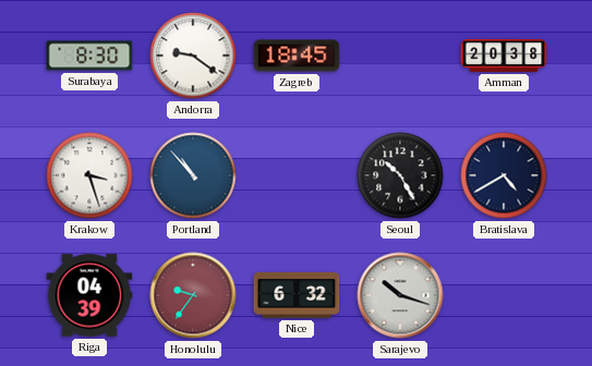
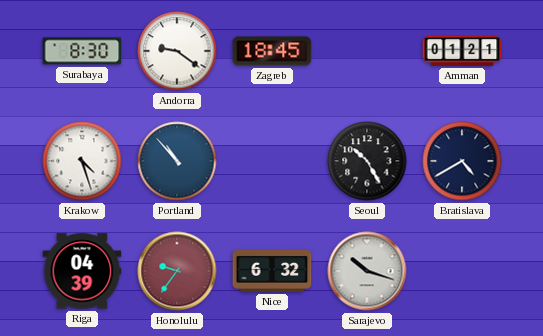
Amman: 20:38 -> 01:21 (462, 51)
Krakow: 3:27 -> 4:27 (82, 161)
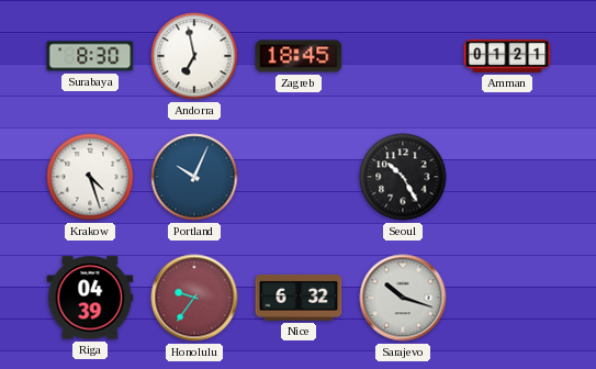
Andorra: 9:21 -> 6:58 (194, 56)
Portland: 10:53 -> 10:04 (194, 177)
Bratislava: 4:40 -> none (462, 161)
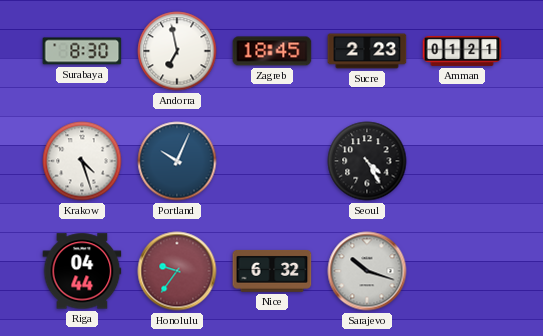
Sucre: none -> 2:23 (367, 51)
Seoul: 10:25 -> 4:25 (367, 161)
Riga: 04:39 -> 04:44 (82, 271)
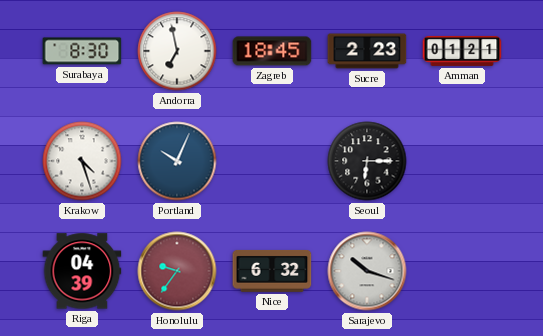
Seoul: 4:25 -> 6:15 (367, 161)
Riga: 04:44 -> 04:39 (82, 271)
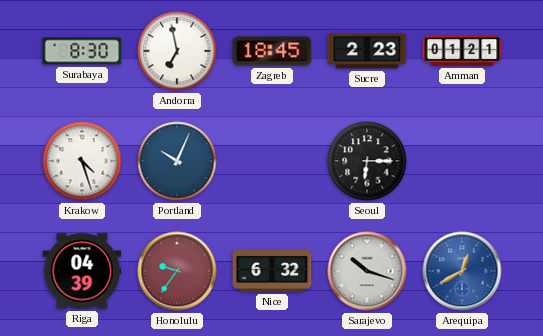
Arequipa: none -> 12:40 (462, 271)
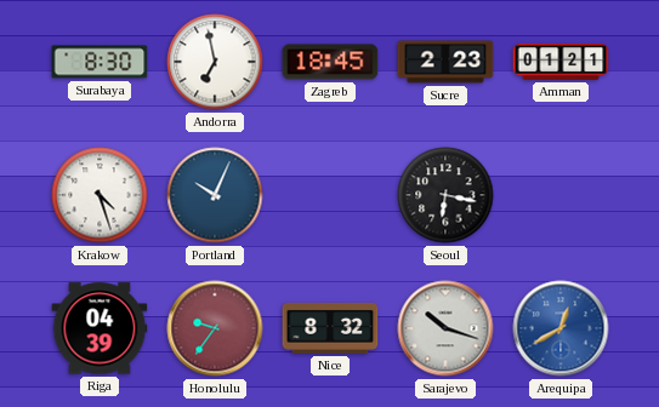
Seoul: 6:15 -> 6:17 (445, 195)
Nice: 6:32 -> 8:32 (330, 328)
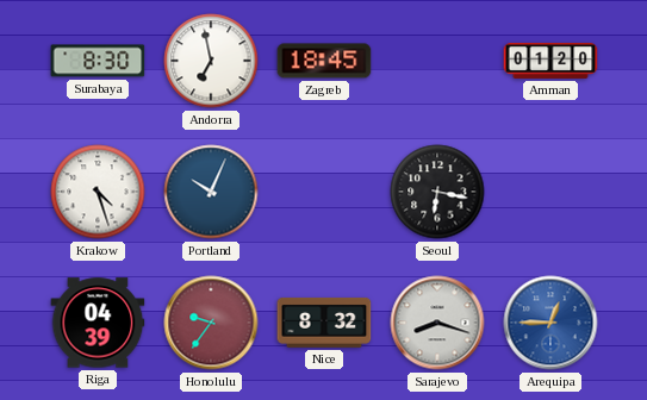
Sucre: 2:23 -> none (445, 62)
Amman: 01:21 -> 01:20 (550, 61)
Sarajevo: 10:18 -> 8:18 (437, 323)
Arequipa: 12:40 -> 12:45 (550, 323)
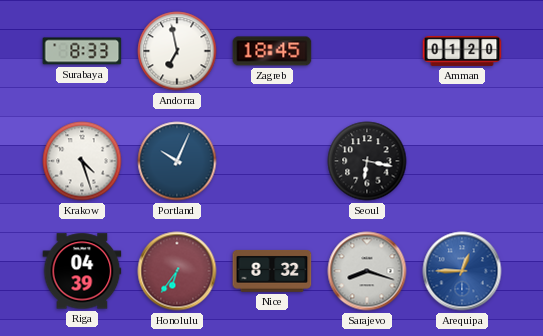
Surabaya: 8:30 -> 8:33 (82, 51)
Honolulu: 9:36 -> 6:36 (177, 271)
